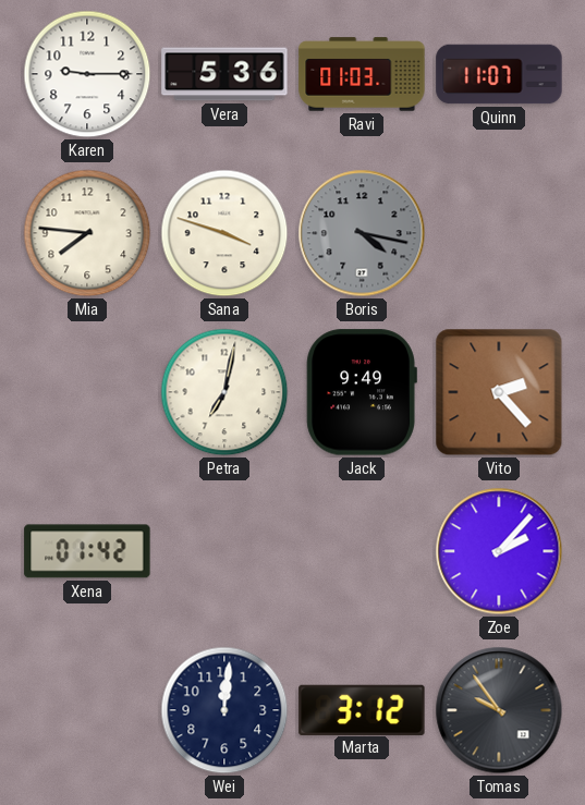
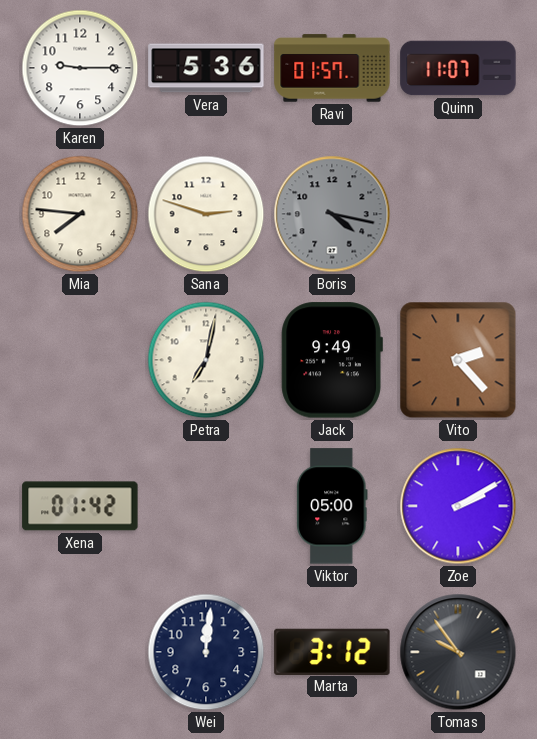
Ravi: 01:03 -> 01:57 (332, 68)
Sana: 3:48 -> 2:48 (206, 214)
Viktor: none -> 05:00 (332, 506)
Zoe: 2:07 -> 2:10 (458, 506)
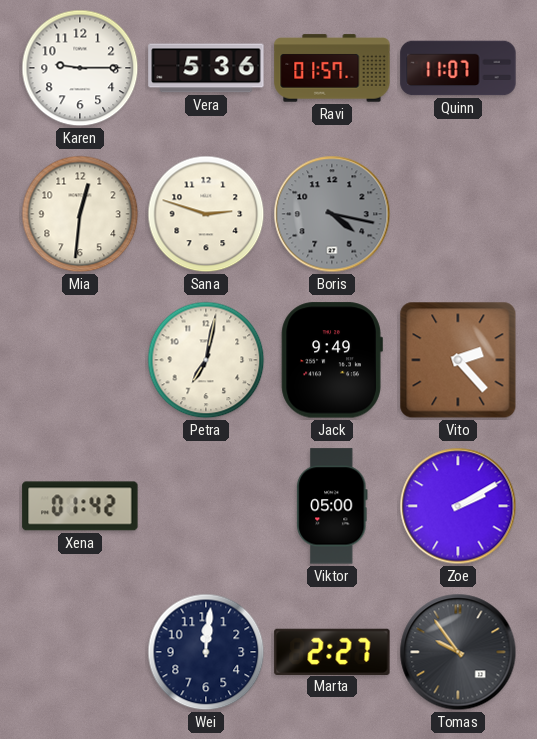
Mia: 7:46 -> 12:31 (80, 214)
Marta: 3:12 -> 2:27 (332, 651)
